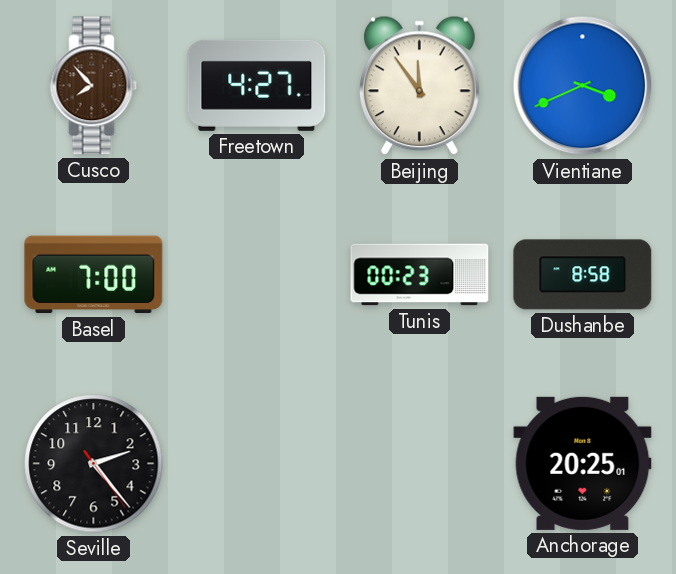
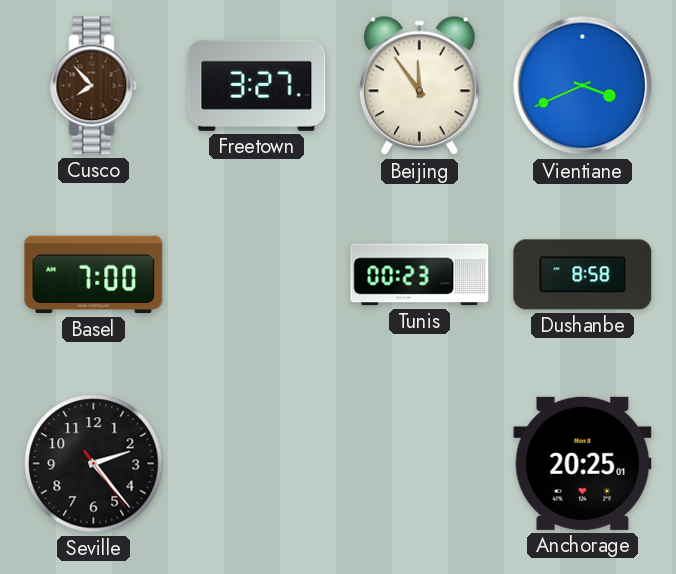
Freetown: 4:27 -> 3:27 (257, 85)
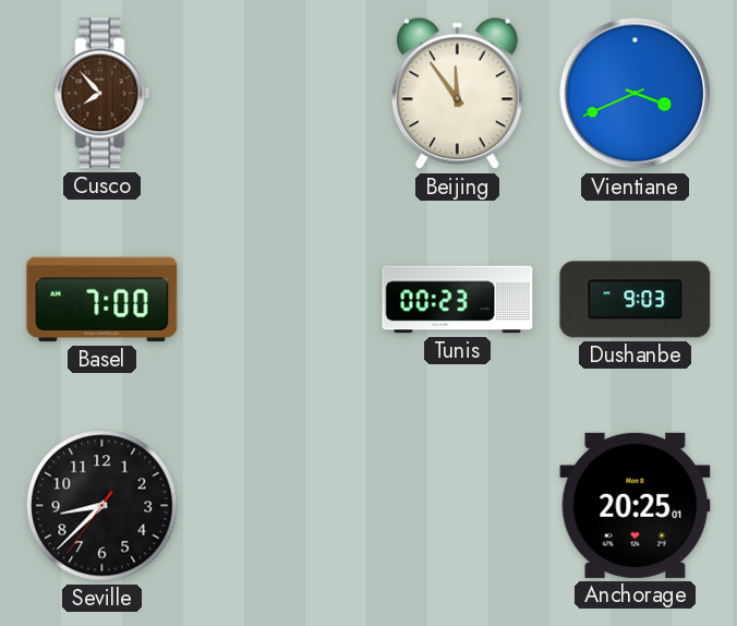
Freetown: 3:27 -> none (257, 85)
Dushanbe: 8:58 -> 9:03 (636, 300)
Seville: 2:23 -> 8:37 (102, 506)
